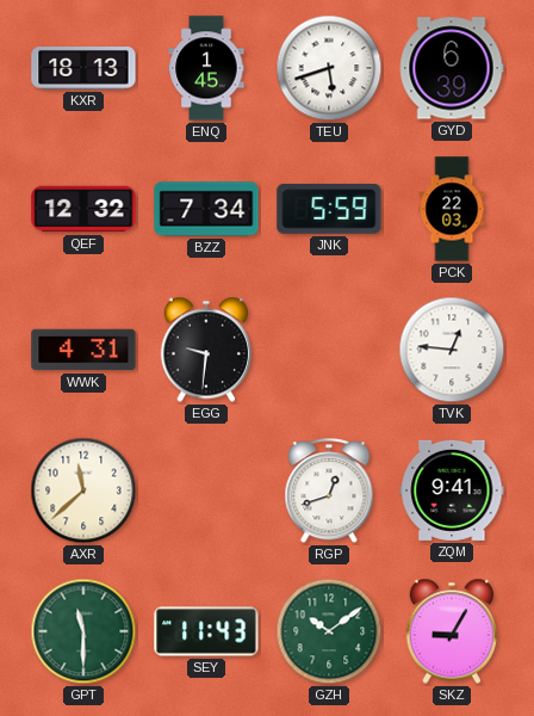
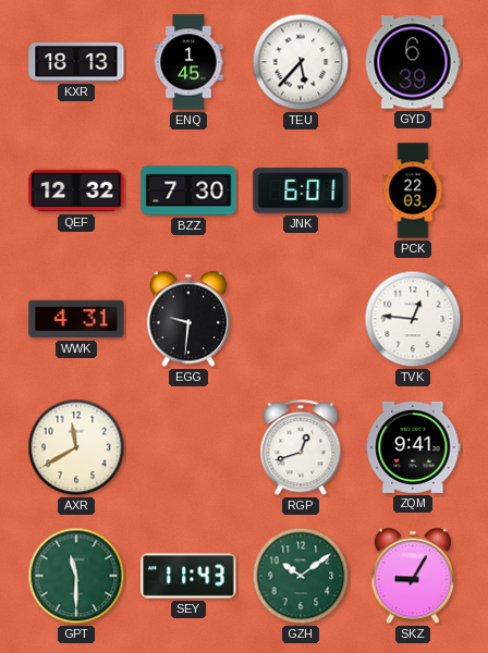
TEU: 5:42 -> 5:37 (301, 62)
BZZ: 7:34 -> 7:30 (188, 190)
JNK: 5:59 -> 6:01 (301, 190)
AXR: 11:38 -> 11:40 (76, 447)
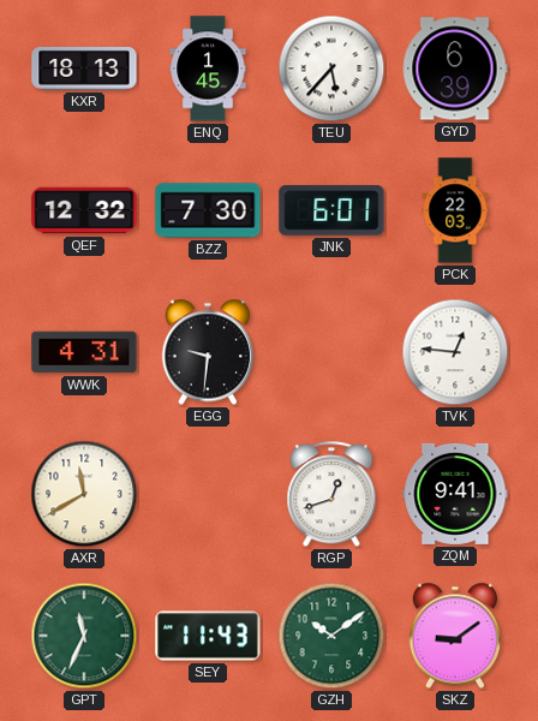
GPT: 11:30 -> 11:34 (84, 636)
SKZ: 9:05 -> 9:09 (455, 636)
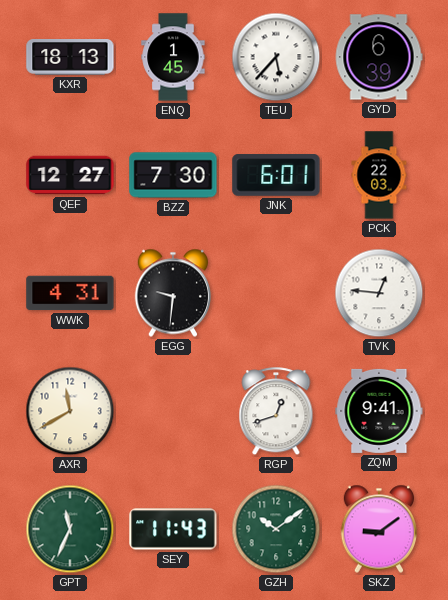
QEF: 12:32 -> 12:27 (70, 175)
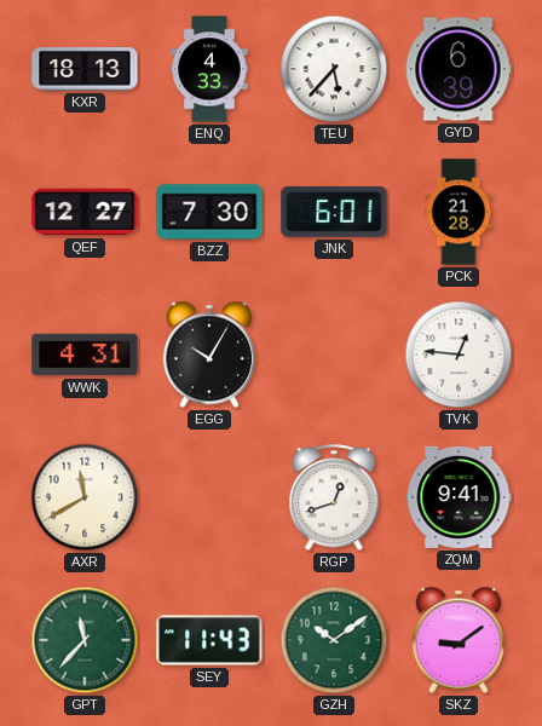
ENQ: 1:45 -> 4:33 (209, 69)
PCK: 22:03 -> 21:28 (459, 212)
EGG: 9:31 -> 10:05 (209, 355)
GPT: 11:34 -> 11:37 (85, 640)
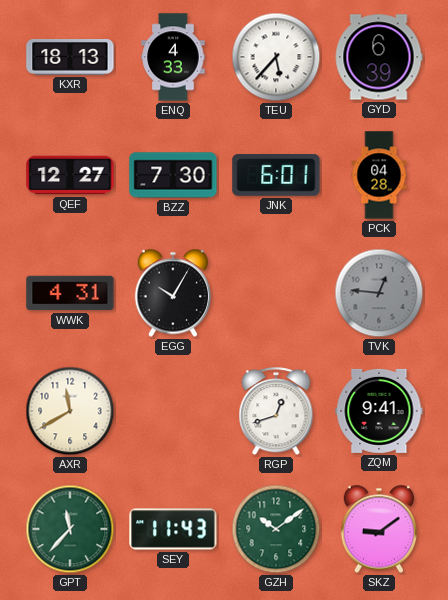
PCK: 21:28 -> 04:28 (379, 175)
TVK dial: white -> grey (379, 293)
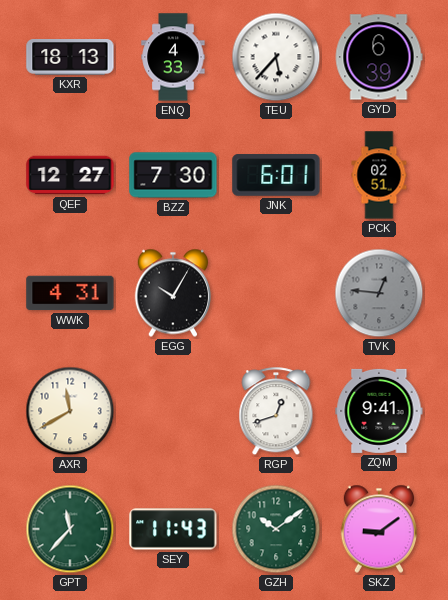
PCK: 04:28 -> 02:51 (379, 175)
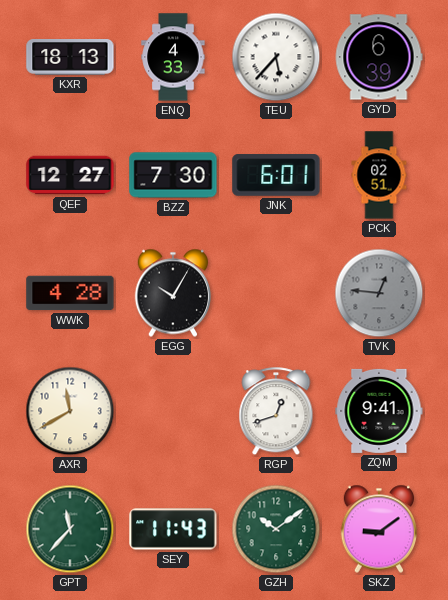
WWK: 4:31 -> 4:28 (70, 293)
